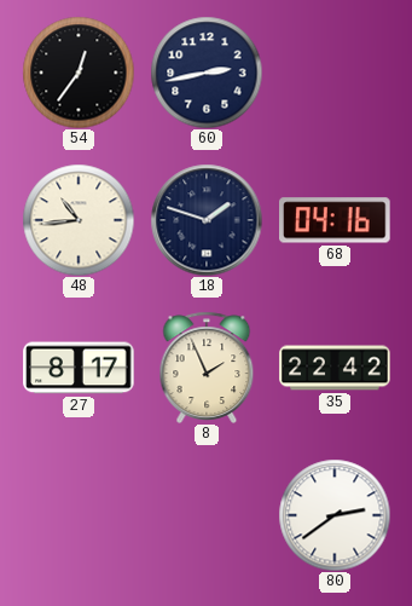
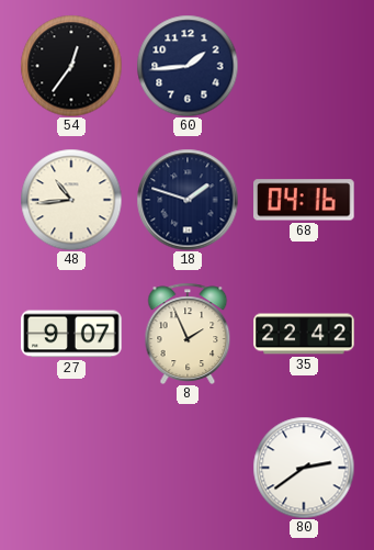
60: 2:43 -> 1:44 (188, 66)
27: 8:17 -> 9:07 (71, 334)
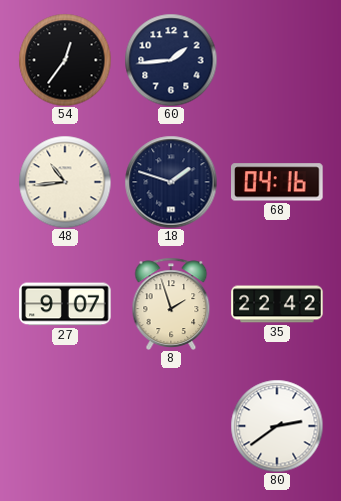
8: 1:56 -> 1:57 (171, 303)
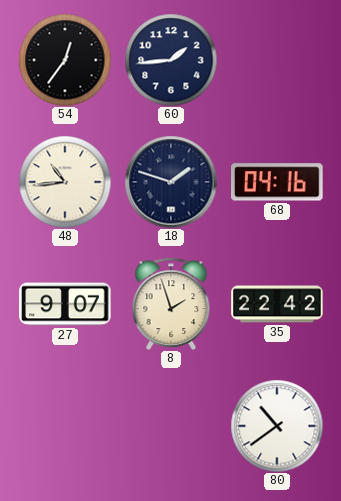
80: 2:39 -> 10:39 (277, 426)
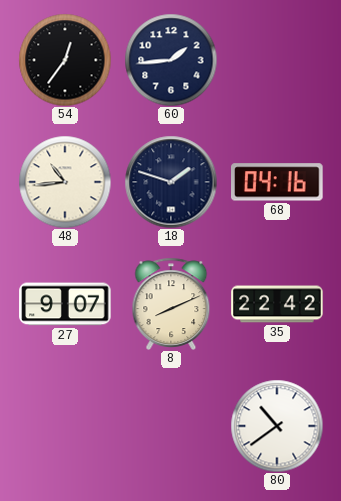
8: 1:57 -> 8:11 (171, 303)
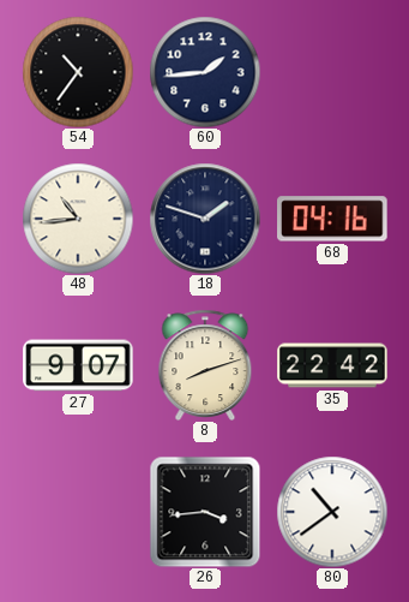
54: 12:36 -> 10:36 (78, 72)
8: 8:11 -> 8:12 (205, 364)
26: none -> 3:44 (205, 512)
